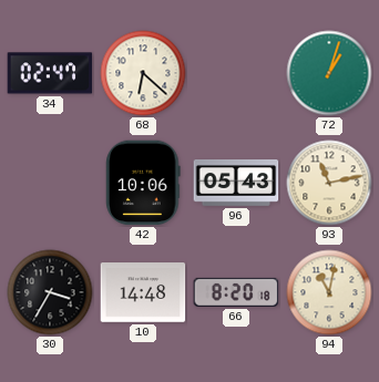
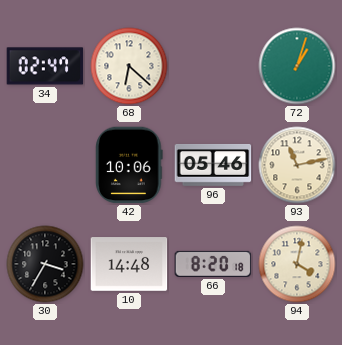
96: 05:43 -> 05:46 (213, 165)
94: 11:02 -> 4:02 (297, 264)
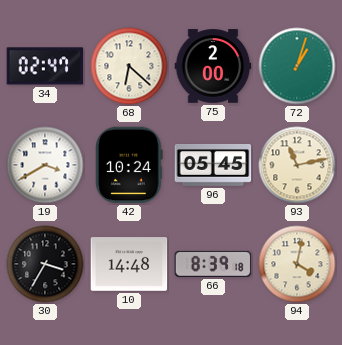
75: none -> 2:00 (213, 66)
19: none -> 3:40 (45, 165)
42: 10:06 -> 10:24 (129, 165)
96: 05:46 -> 05:45 (213, 165)
66: 8:20 -> 8:39 (213, 264)
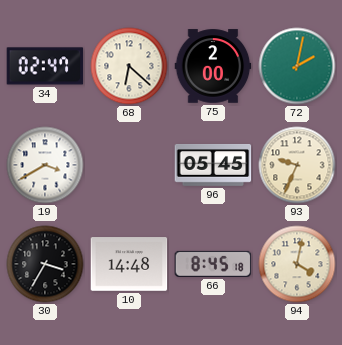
72: 1:03 -> 2:02 (297, 66)
42: 10:24 -> none (129, 165)
93: 11:13 -> 9:34 (297, 165)
66: 8:39 -> 8:45 (213, 264)
